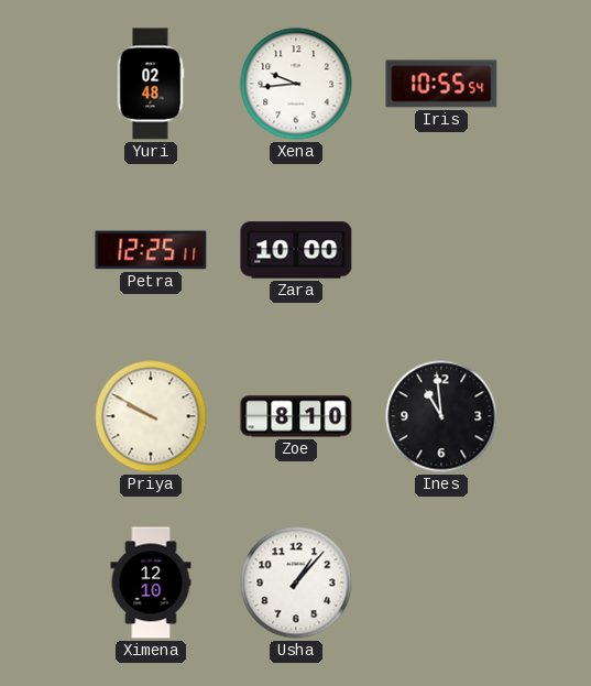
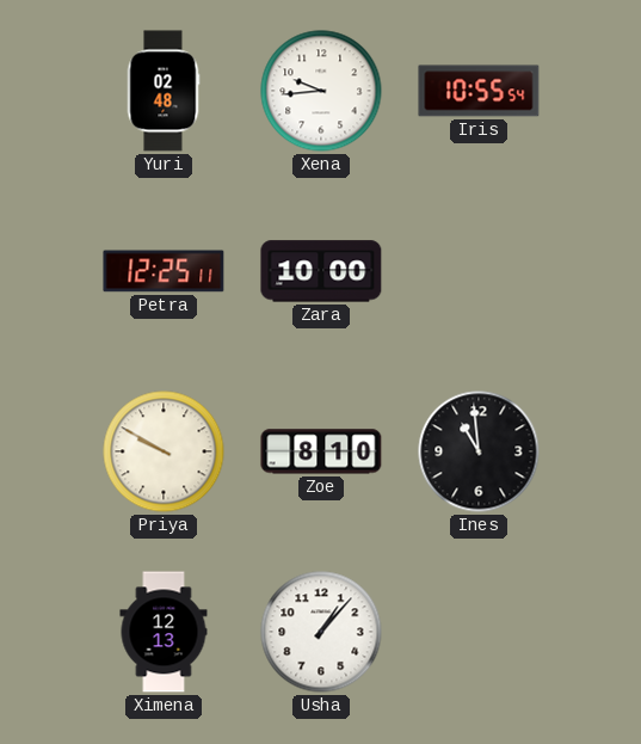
Ximena: 12:10 -> 12:13 (164, 632)
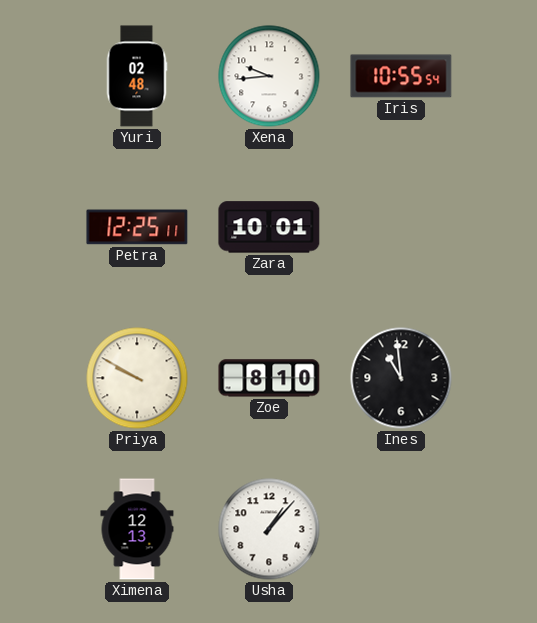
Zara: 10:00 -> 10:01 (269, 227)
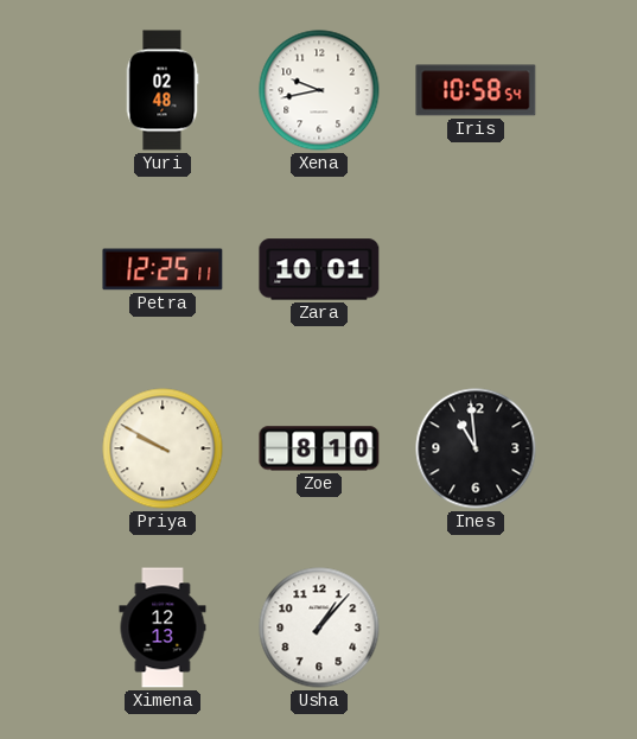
Xena: 9:44 -> 9:43 (319, 90)
Iris: 10:55 -> 10:58 (476, 90)
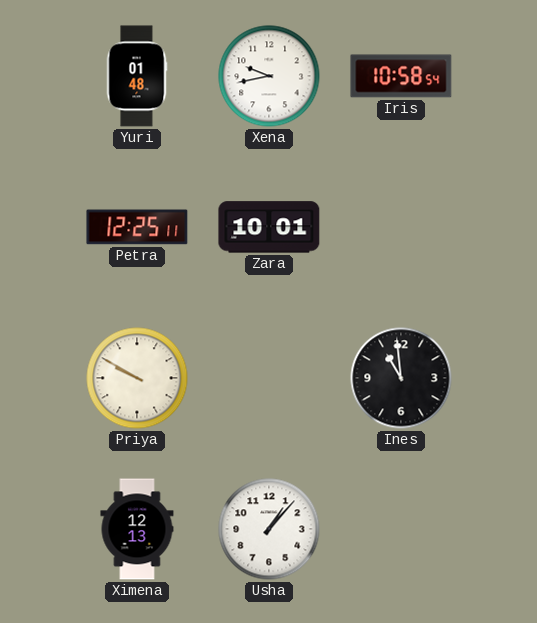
Yuri: 02:48 -> 01:48 (137, 76)
Zoe: 8:10 -> none (319, 448)
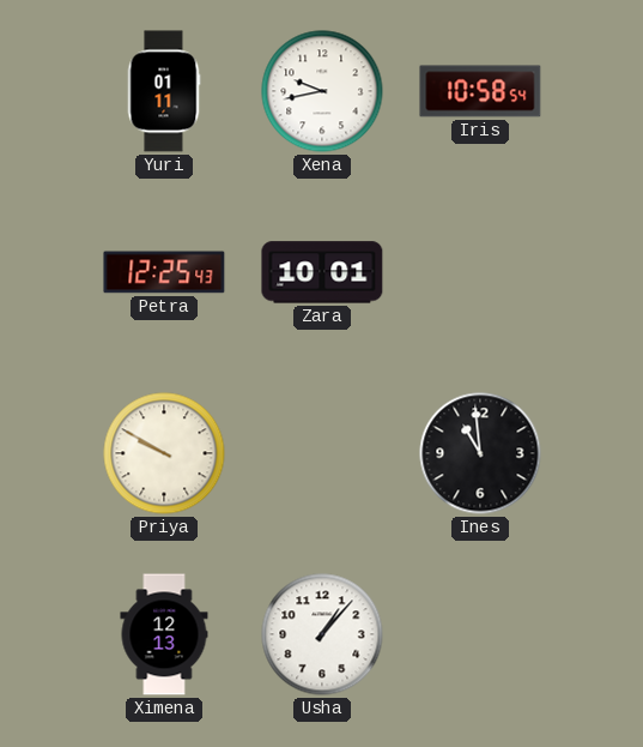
Yuri: 01:48 -> 01:11 (164, 91)
Petra: 12:25:11 -> 12:25:43 (164, 272)
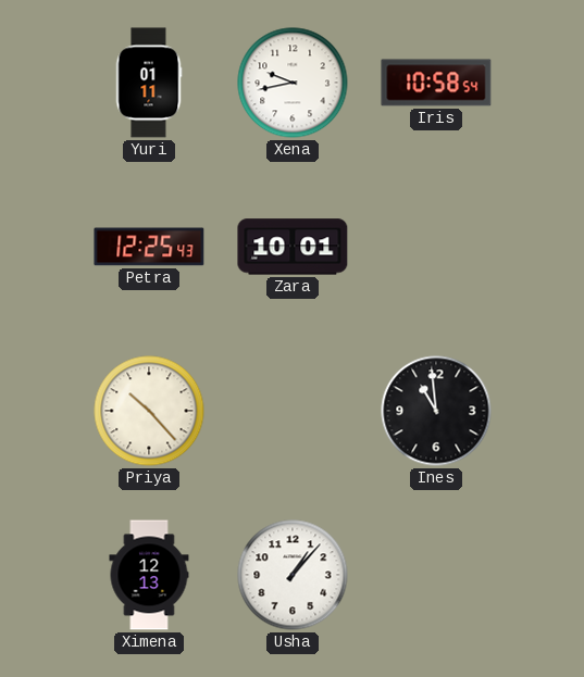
Priya: 9:50 -> 10:23 (149, 411)
